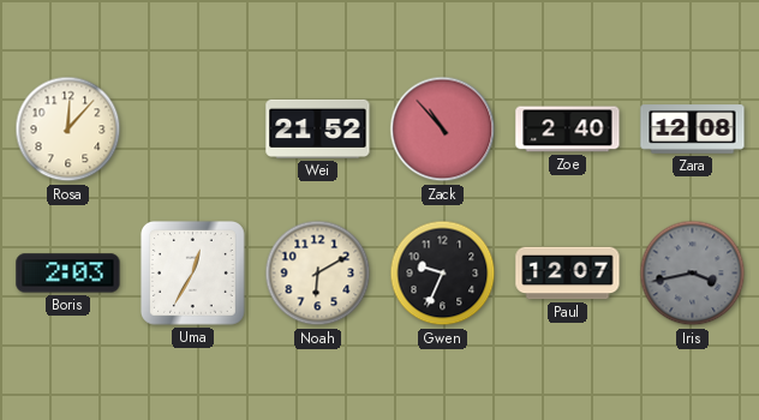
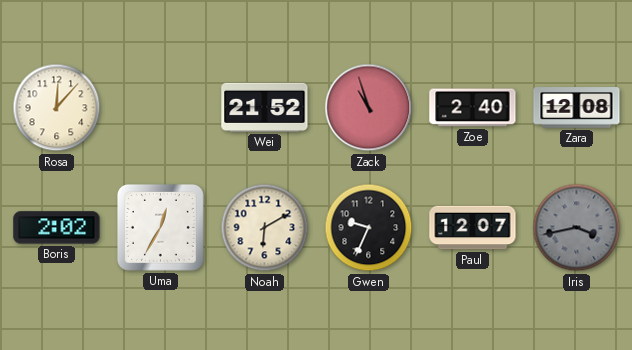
Zack: 10:53 -> 10:57 (369, 108)
Boris: 2:03 -> 2:02 (57, 228)
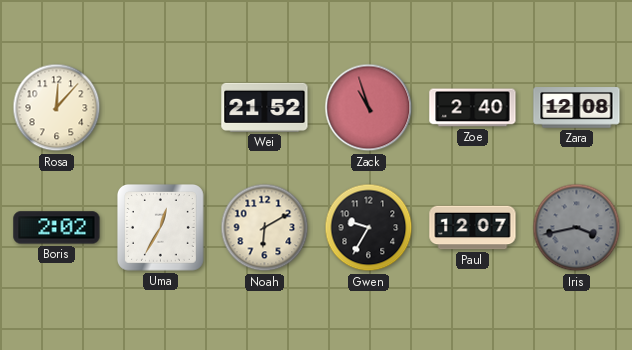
Gwen: 9:34 -> 9:35 (369, 228)
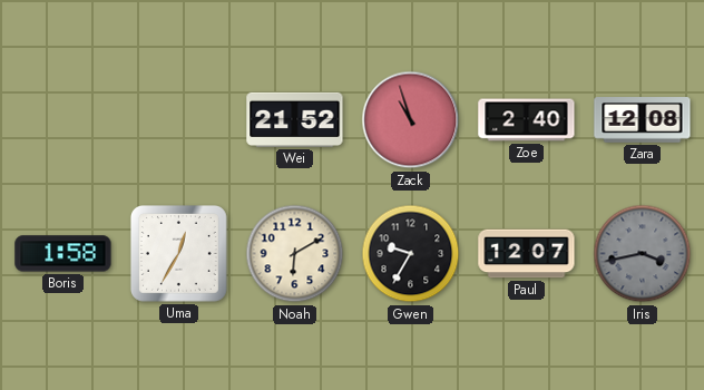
Rosa: 12:07 -> none (57, 108)
Boris: 2:02 -> 1:58 (63, 254)
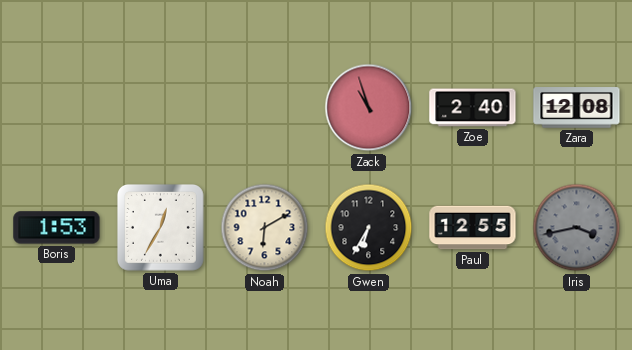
Wei: 21:52 -> none (295, 119)
Boris: 1:58 -> 1:53 (57, 228)
Gwen: 9:35 -> 6:35 (369, 228)
Paul: 12:07 -> 12:55 (473, 228)
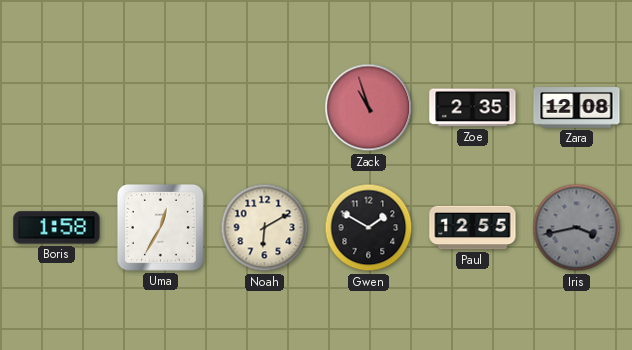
Zoe: 2:40 -> 2:35 (473, 108)
Boris: 1:53 -> 1:58 (57, 228)
Gwen: 6:35 -> 1:50 (369, 228)
